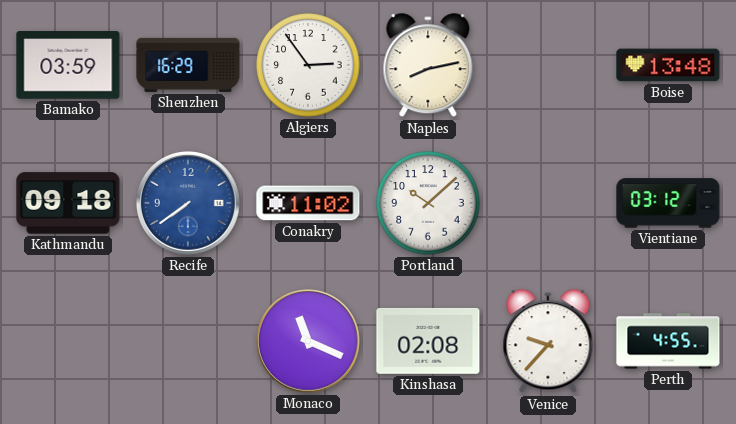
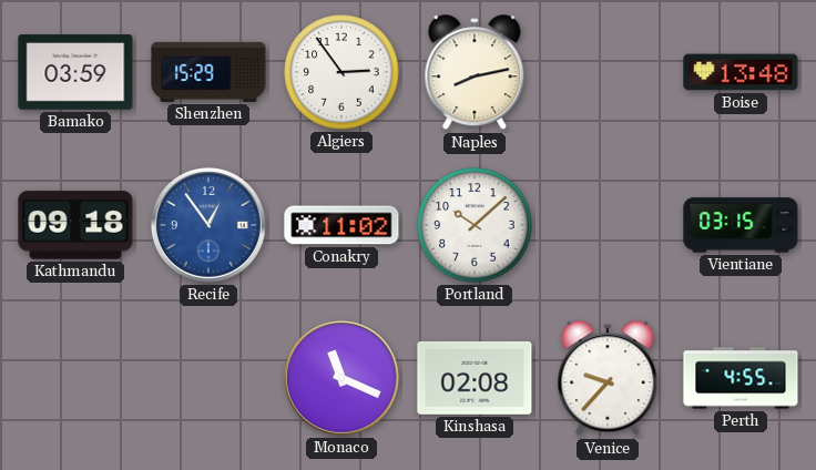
Shenzhen: 16:29 -> 15:29 (208, 72)
Recife: 7:39 -> 12:54 (208, 225)
Vientiane: 03:12 -> 03:15 (741, 225)
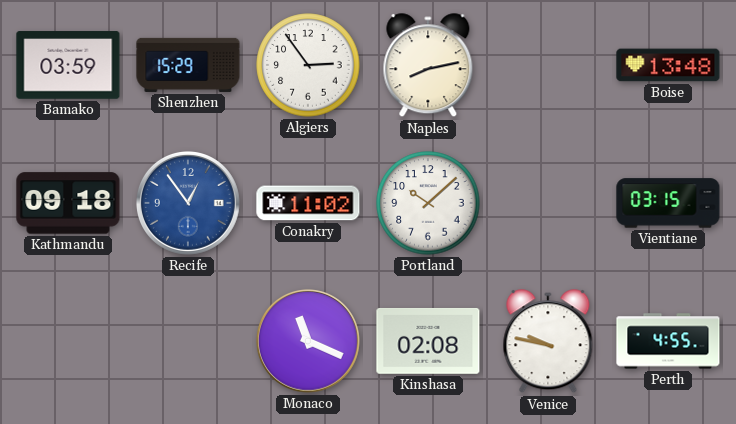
Venice: 9:37 -> 9:47 (548, 342)
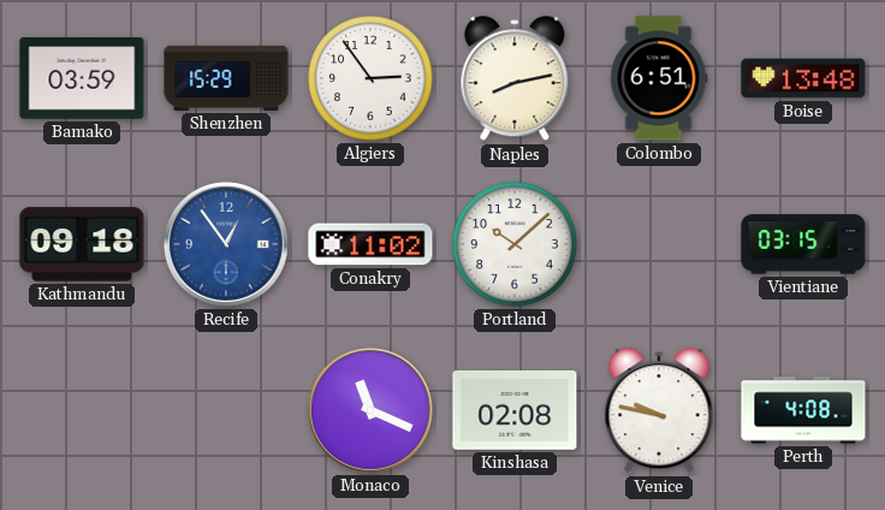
Colombo: none -> 6:51 (659, 78)
Perth: 4:55 -> 4:08 (803, 410)
